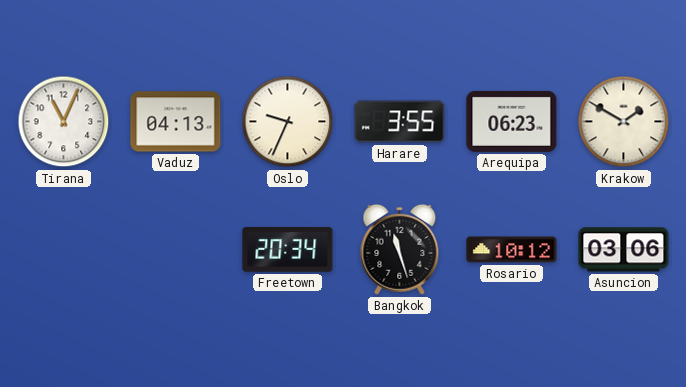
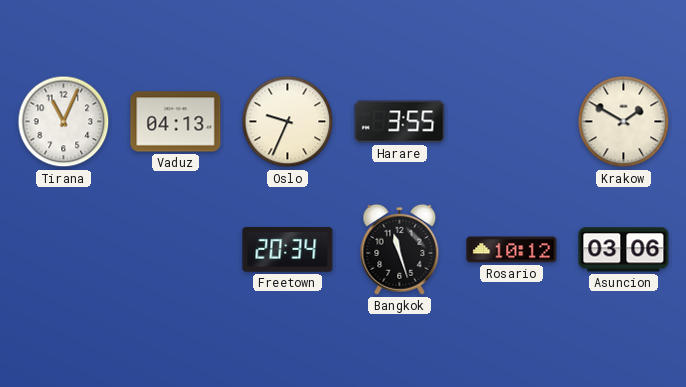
Arequipa: 06:23 -> none (512, 121)
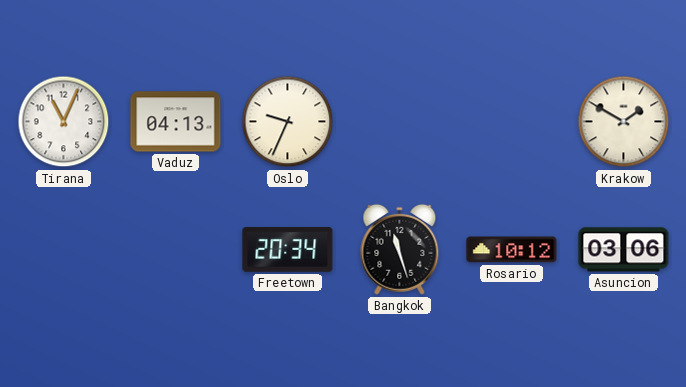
Harare: 3:55 -> none (400, 122)
